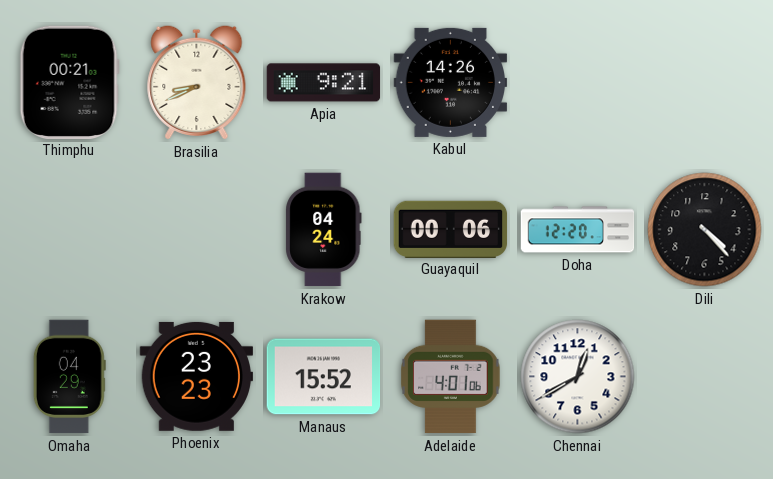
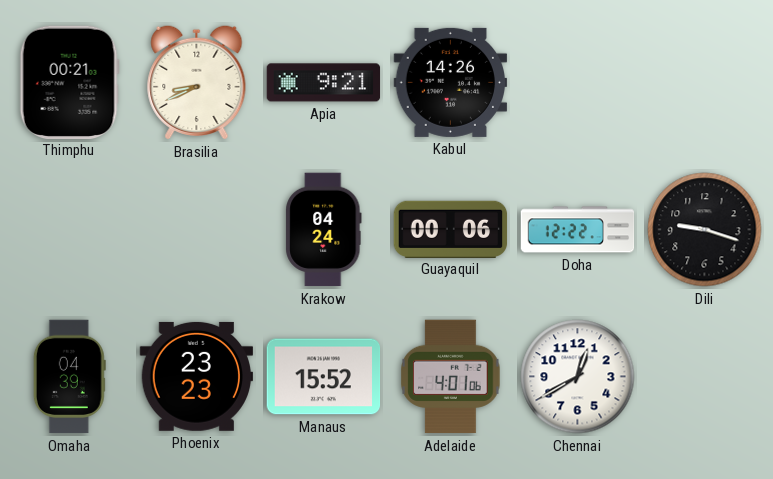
Doha: 12:20 -> 12:22 (578, 230)
Dili: 4:23 -> 9:18 (705, 230)
Omaha: 04:29 -> 04:39 (69, 377)
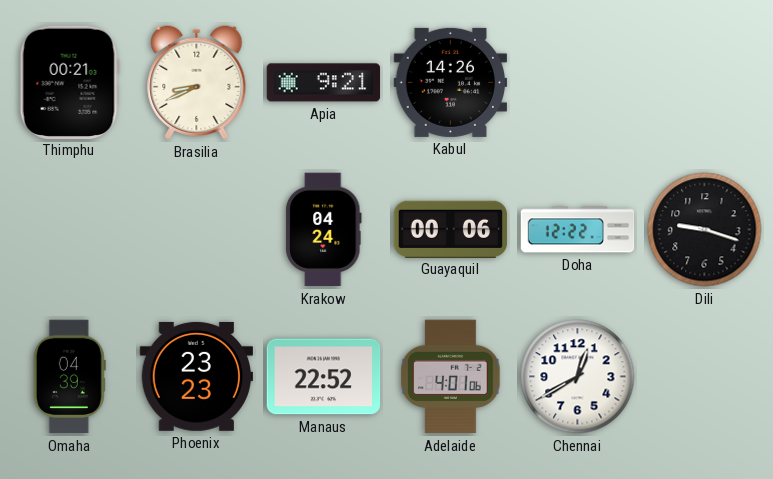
Manaus: 15:52 -> 22:52 (324, 377)
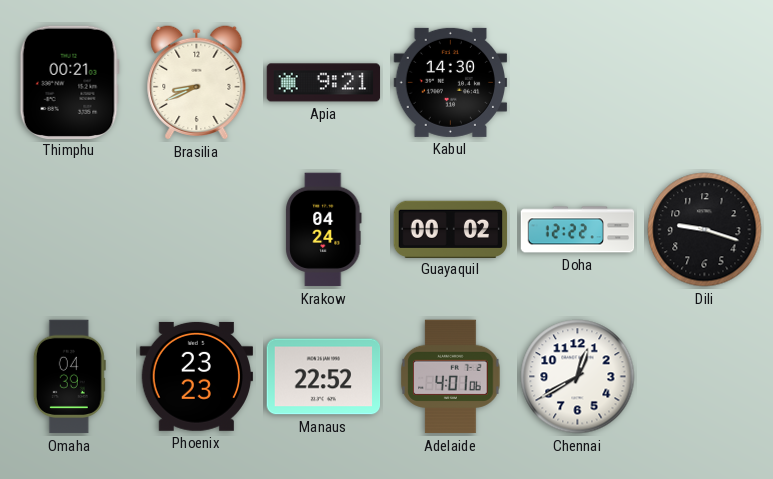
Kabul: 14:26 -> 14:30 (451, 82)
Guayaquil: 00:06 -> 00:02 (451, 229)
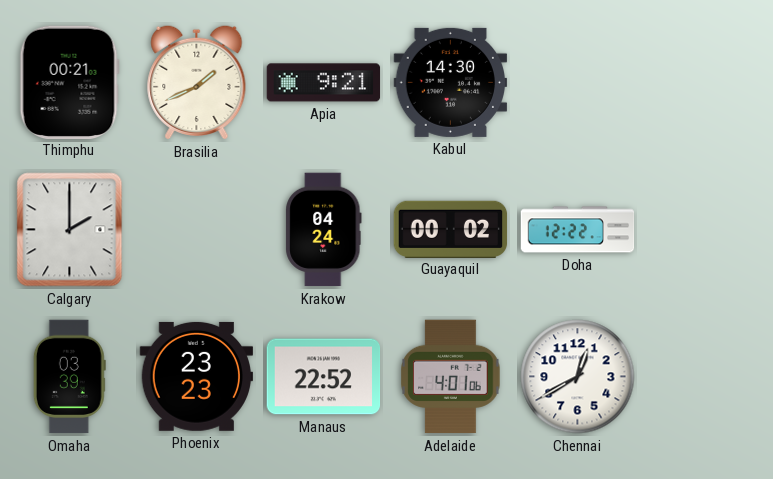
Brasilia: 8:41 -> 1:41 (197, 82)
Calgary: none -> 2:00 (70, 230)
Dili: 9:18 -> none (705, 230)
Omaha: 04:39 -> 03:39 (69, 377)
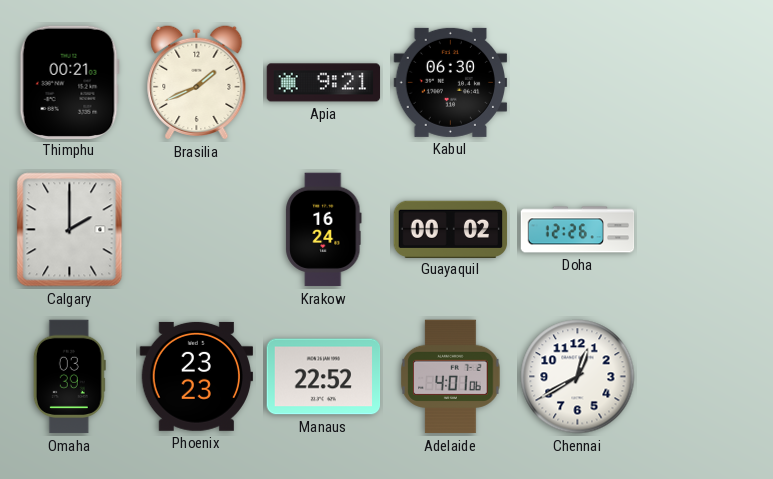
Kabul: 14:30 -> 06:30 (451, 82)
Krakow: 04:24 -> 16:24 (324, 230)
Doha: 12:22 -> 12:26 (578, 230)
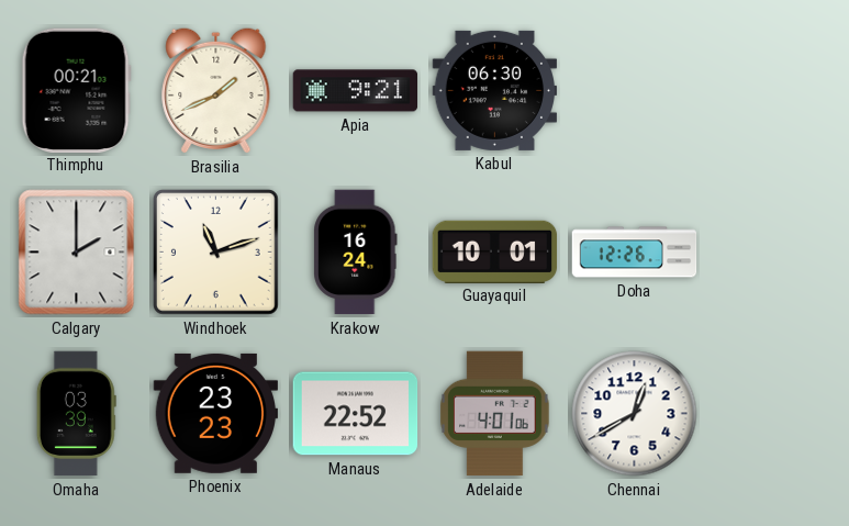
Windhoek: none -> 11:12 (215, 251)
Guayaquil: 00:02 -> 10:01 (495, 251)
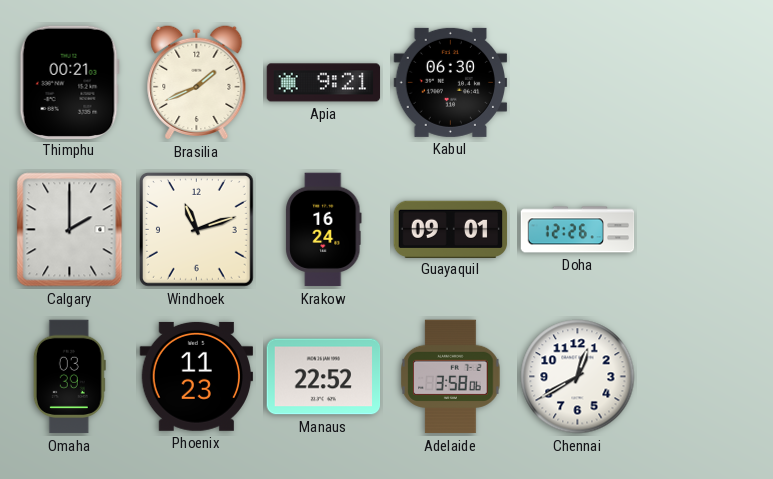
Guayaquil: 10:01 -> 09:01 (451, 229)
Phoenix: 23:23 -> 11:23 (197, 376)
Adelaide: 4:01 -> 3:58 (451, 377)
